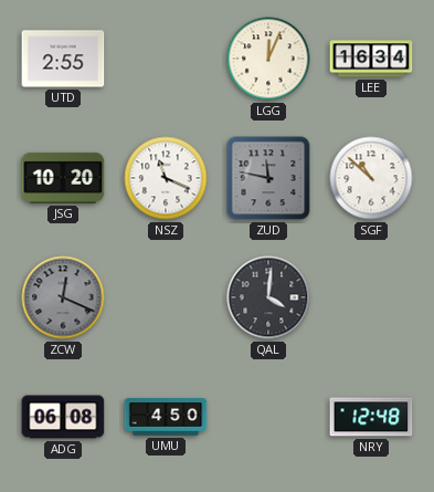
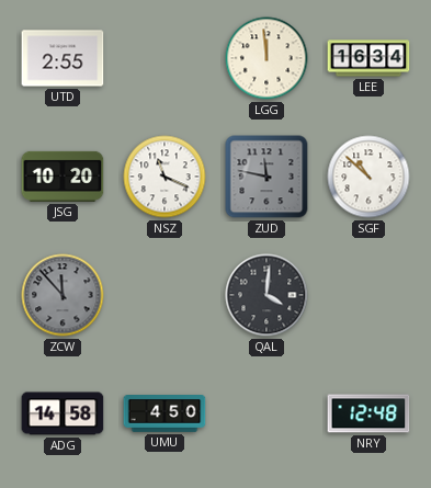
LGG: 12:04 -> 11:59 (266, 58)
ZCW: 12:19 -> 11:53 (63, 295)
ADG: 06:08 -> 14:58 (63, 413)
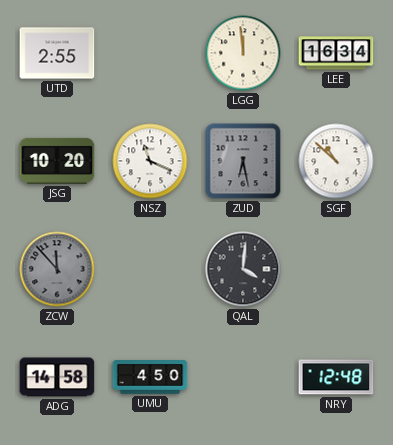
ZUD: 11:47 -> 6:28 (243, 161)
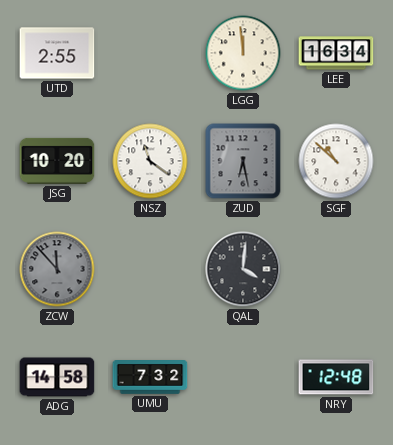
NSZ: 11:19 -> 11:21 (150, 161)
UMU: 4:50 -> 7:32 (150, 378)
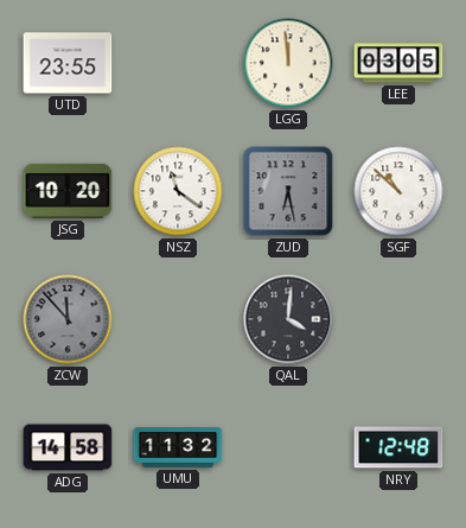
UTD: 2:55 -> 23:55 (68, 63)
LEE: 16:34 -> 03:05 (398, 63)
UMU: 7:32 -> 11:32 (178, 449)
